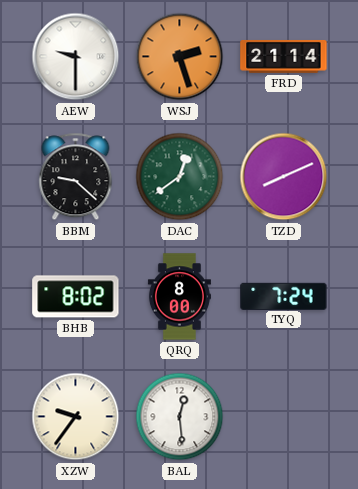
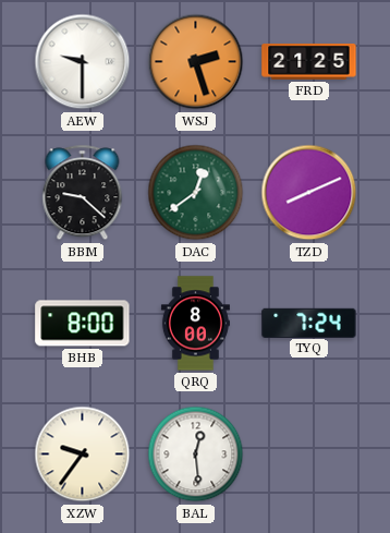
FRD: 21:14 -> 21:25 (309, 61)
BHB: 8:02 -> 8:00 (83, 324)
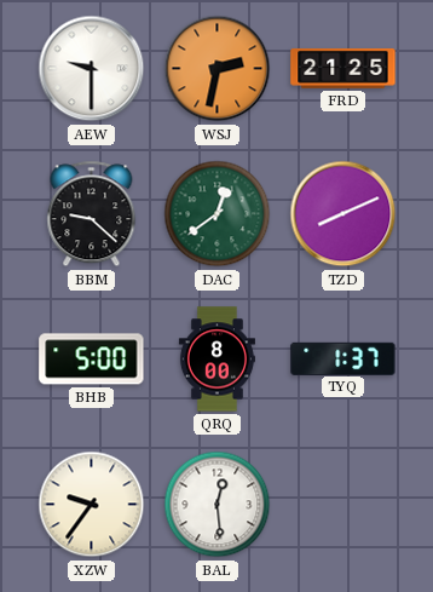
WSJ: 2:27 -> 2:32 (218, 69)
BHB: 8:00 -> 5:00 (92, 360)
TYQ: 7:24 -> 1:37 (343, 358)
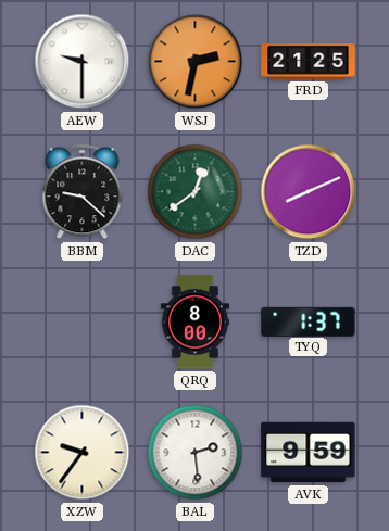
BHB: 5:00 -> none (92, 360)
BAL: 12:29 -> 2:29 (196, 453)
AVK: none -> 9:59 (309, 453)
